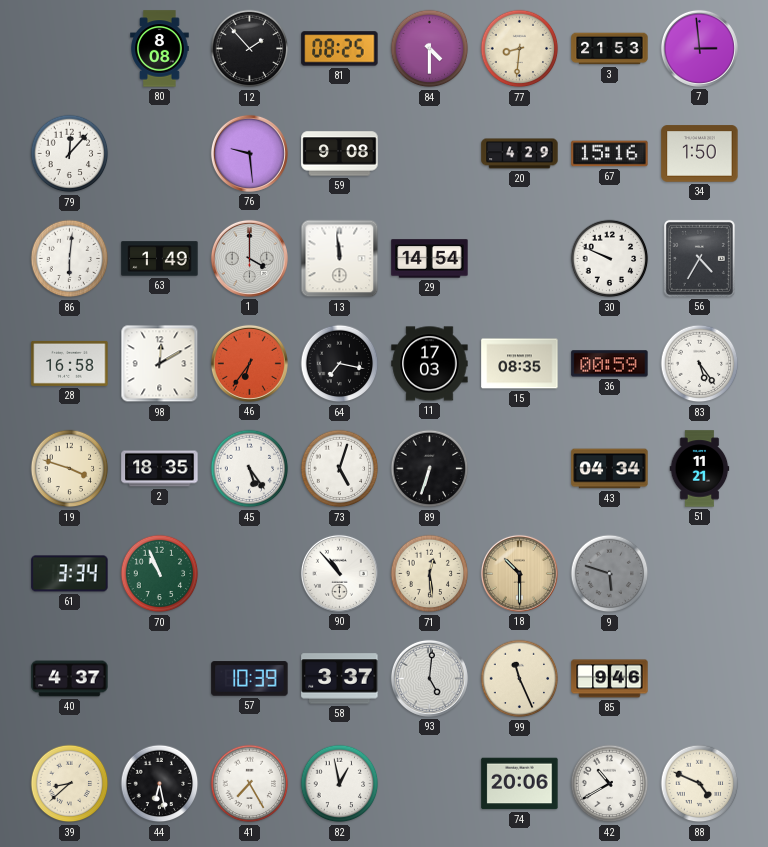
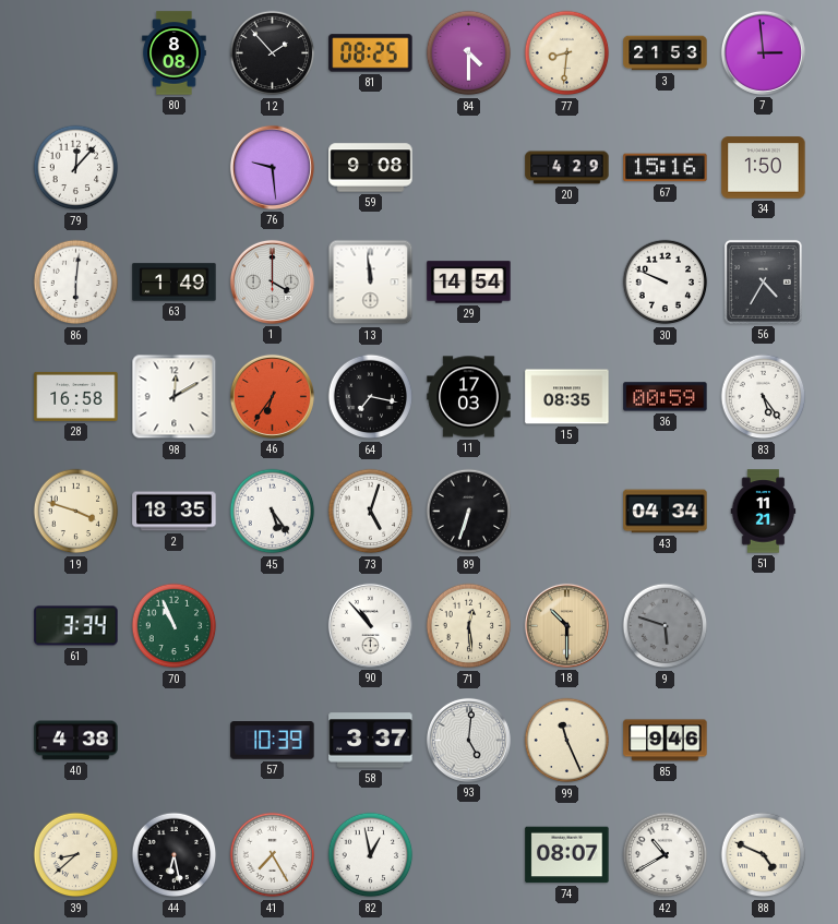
40: 4:37 -> 4:38 (76, 741)
74: 20:06 -> 08:07 (567, 855)
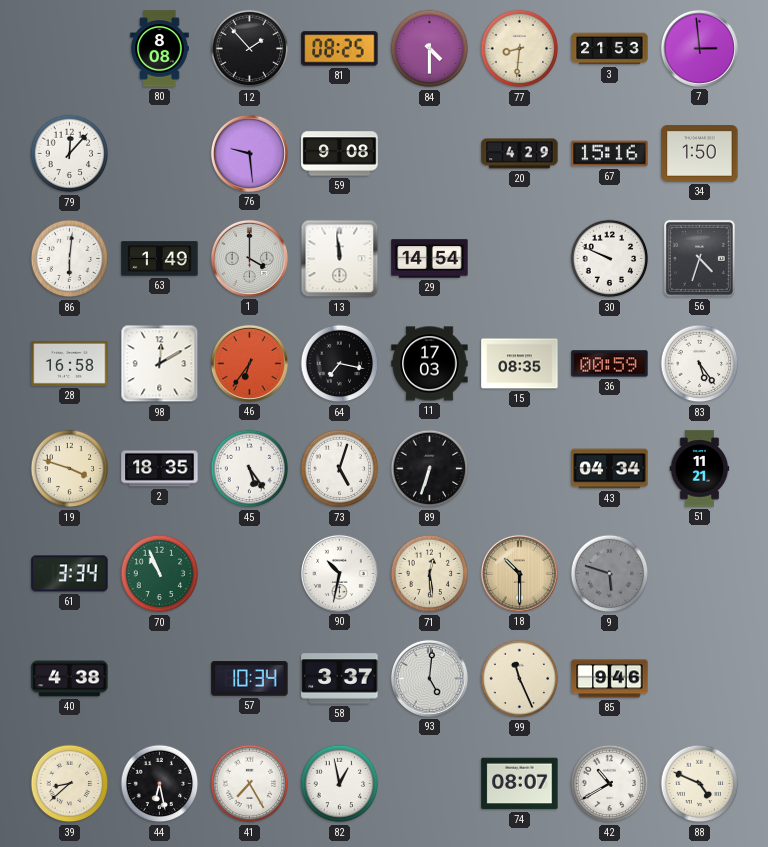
56: 4:35 -> 4:33 (699, 258)
90: 10:53 -> 10:32 (339, 573)
57: 10:39 -> 10:34 (250, 679)
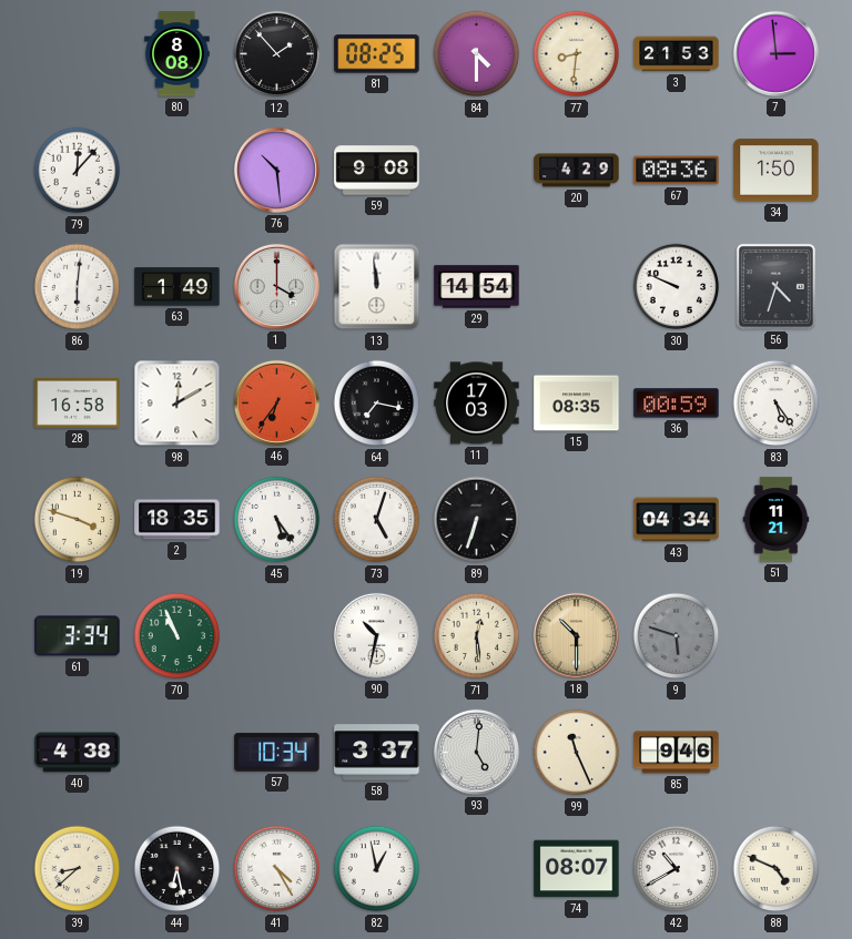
76: 9:29 -> 10:29 (276, 170)
67: 15:16 -> 08:36 (677, 171)
41: 7:25 -> 4:25 (277, 869)
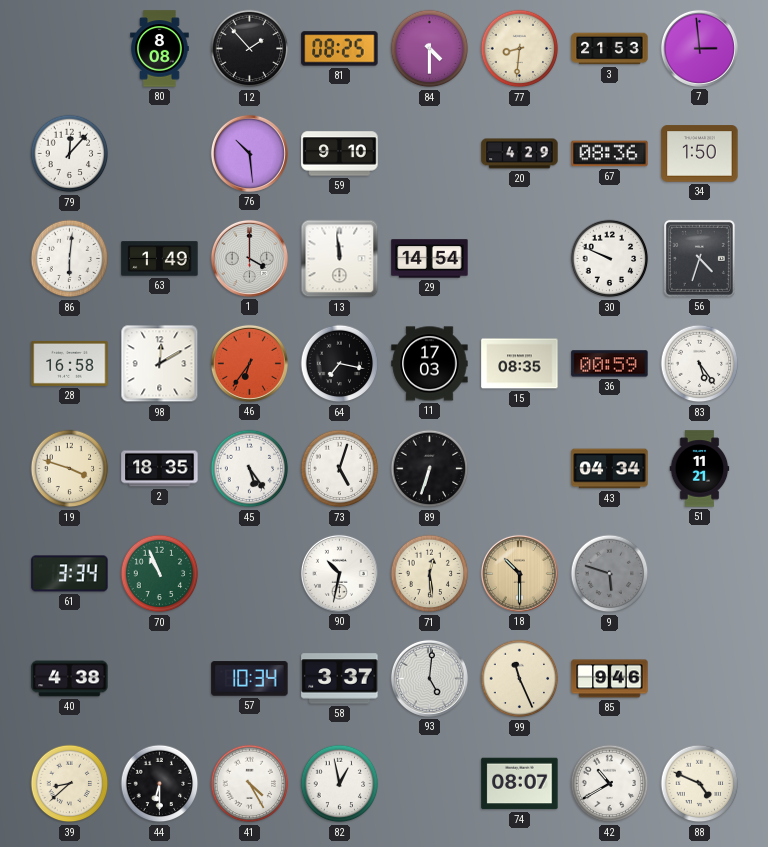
59: 9:08 -> 9:10 (340, 154)
44: 6:28 -> 6:30 (160, 784)
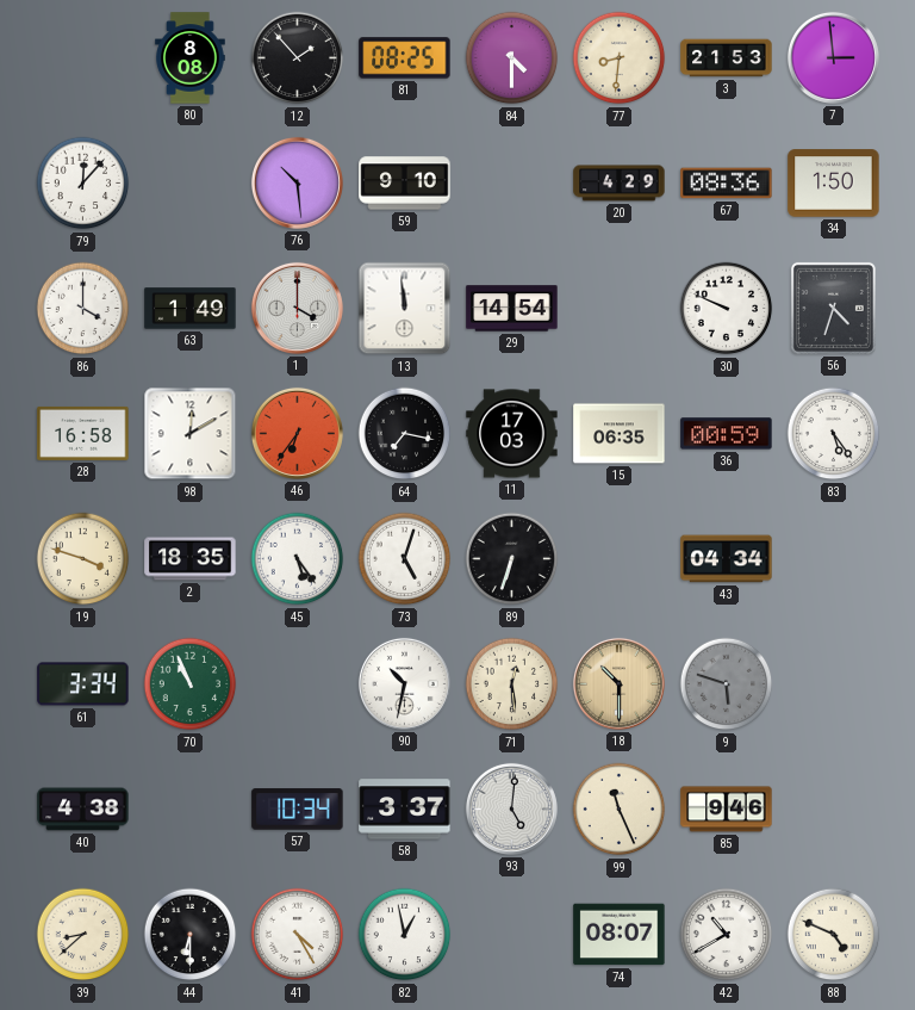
86: 6:01 -> 4:00 (83, 309)
15: 08:35 -> 06:35 (620, 434)
51: 11:21 -> none (700, 469)
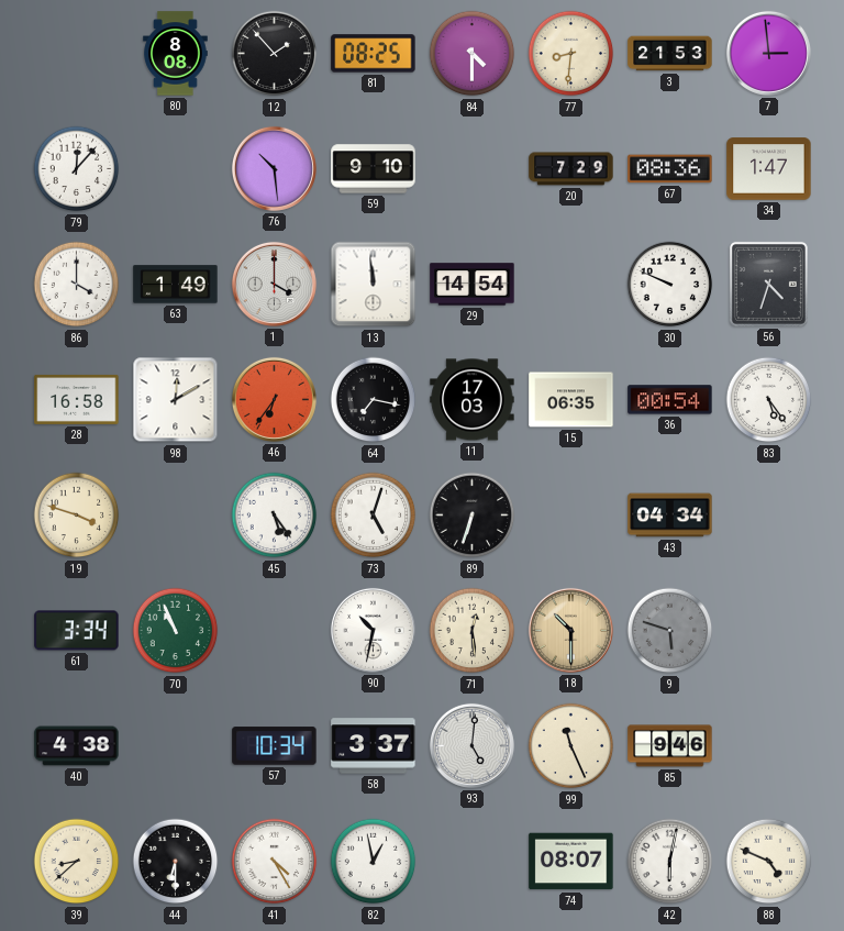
20: 4:29 -> 7:29 (571, 169)
34: 1:50 -> 1:47 (769, 169)
36: 00:59 -> 00:54 (670, 400)
2: 18:35 -> none (191, 559)
42: 10:40 -> 6:02 (670, 862)
